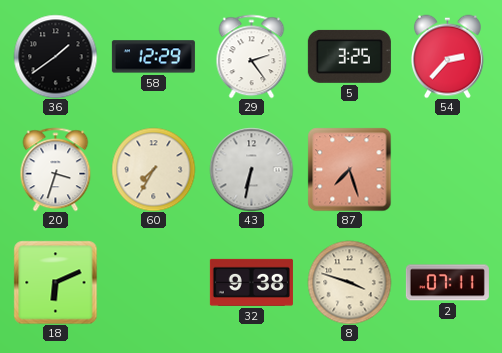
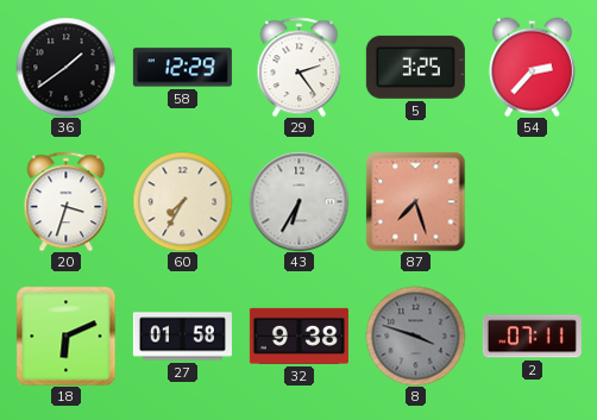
43: 6:32 -> 6:35 (298, 201)
27: none -> 01:58 (182, 337)
8 dial: cream -> grey (415, 336)
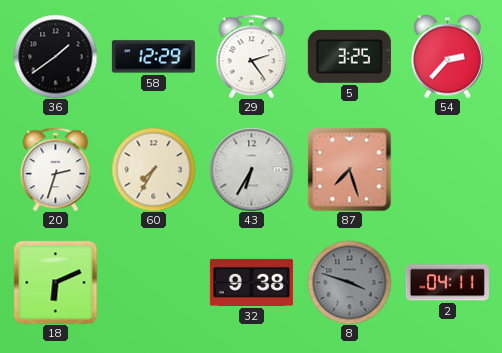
20: 3:33 -> 2:33 (56, 169)
27: 01:58 -> none (182, 337)
2: 07:11 -> 04:11 (447, 283)
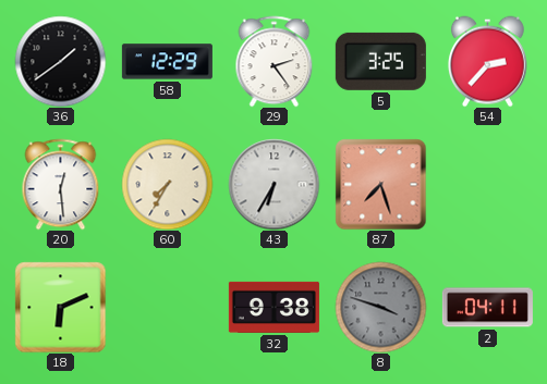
20: 2:33 -> 12:29 (61, 184)
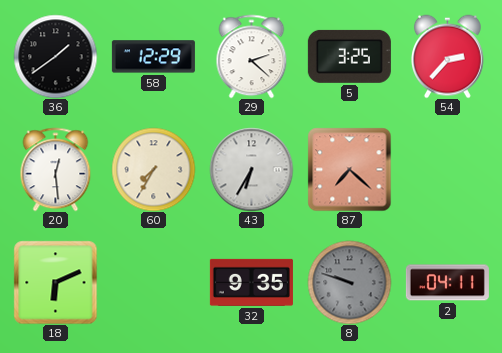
29: 2:24 -> 2:22 (252, 56)
87: 7:27 -> 7:22 (349, 169)
32: 9:38 -> 9:35 (251, 282)
8: 3:48 -> 9:48 (349, 282)
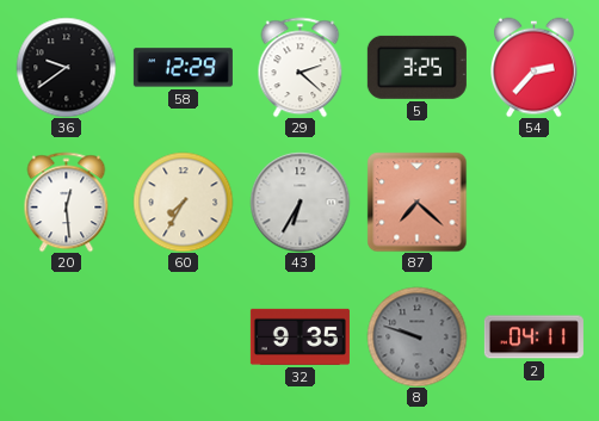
36: 1:39 -> 9:39 (66, 67)
18: 6:11 -> none (55, 282)
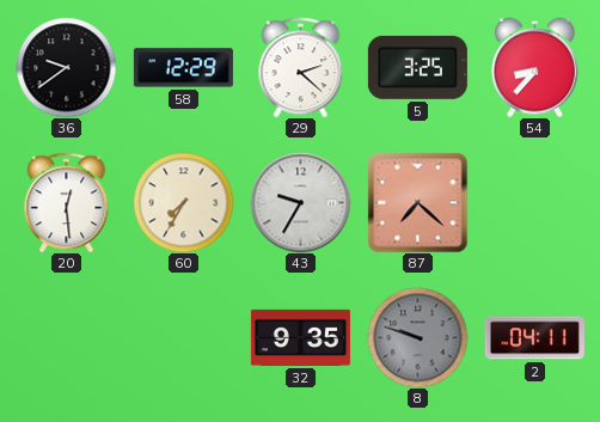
54: 2:37 -> 8:37 (534, 67)
43: 6:35 -> 9:35 (300, 202)
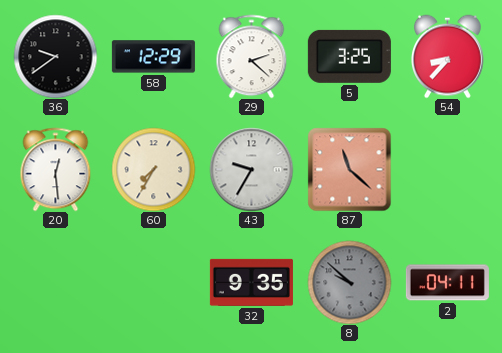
87: 7:22 -> 11:22 (349, 169)
8: 9:48 -> 9:52 (349, 282)
